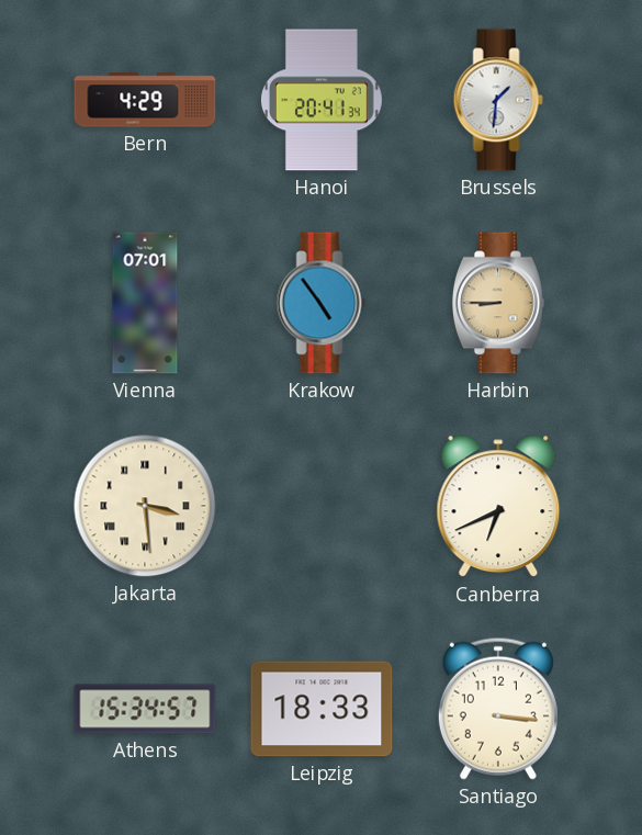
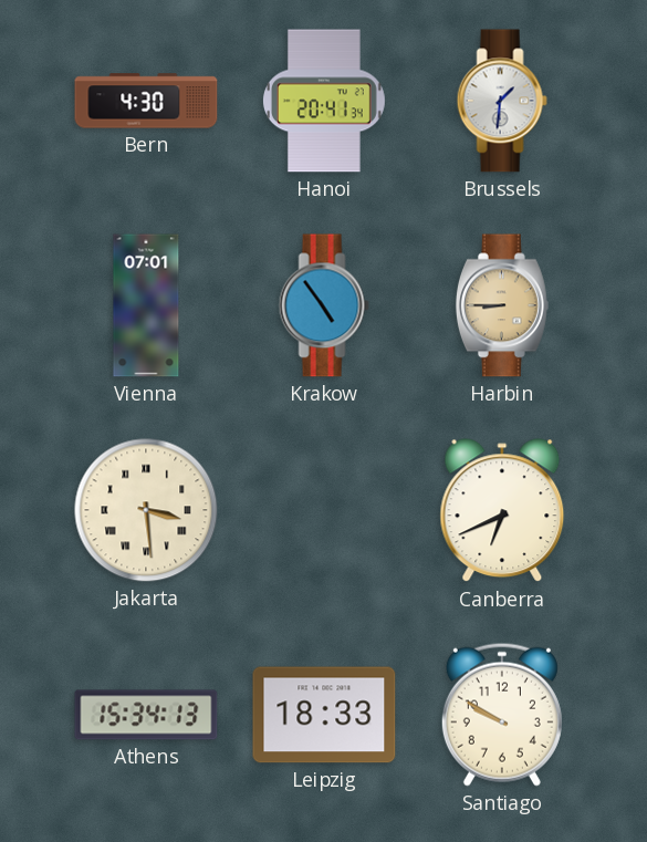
Bern: 4:29 -> 4:30 (146, 101)
Athens: 15:34:57 -> 15:34:13 (146, 715)
Santiago: 3:16 -> 9:50 (502, 715)
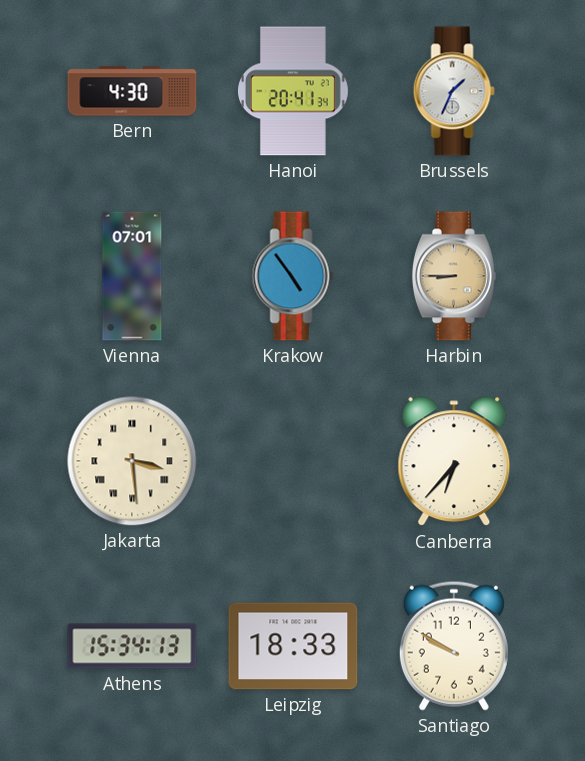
Brussels: 1:31 -> 1:34 (454, 91)
Canberra: 6:41 -> 6:37 (454, 462)
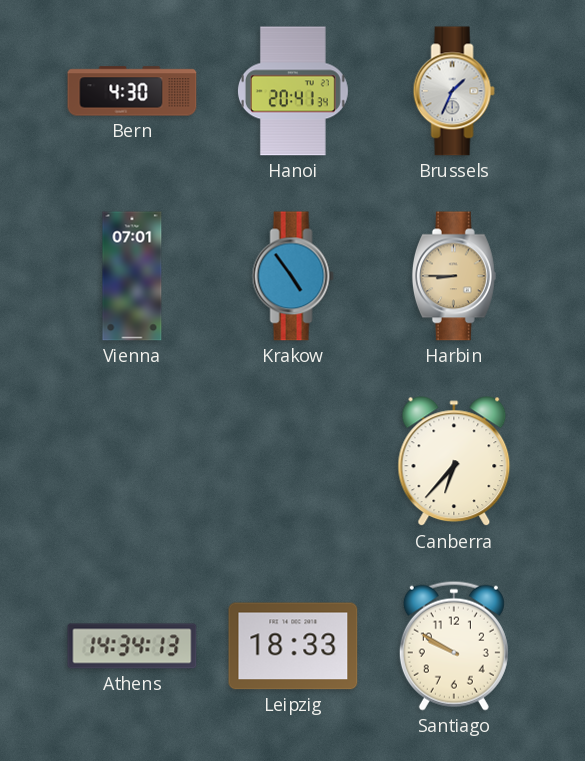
Jakarta: 3:29 -> none (132, 461)
Athens: 15:34 -> 14:34 (132, 646)
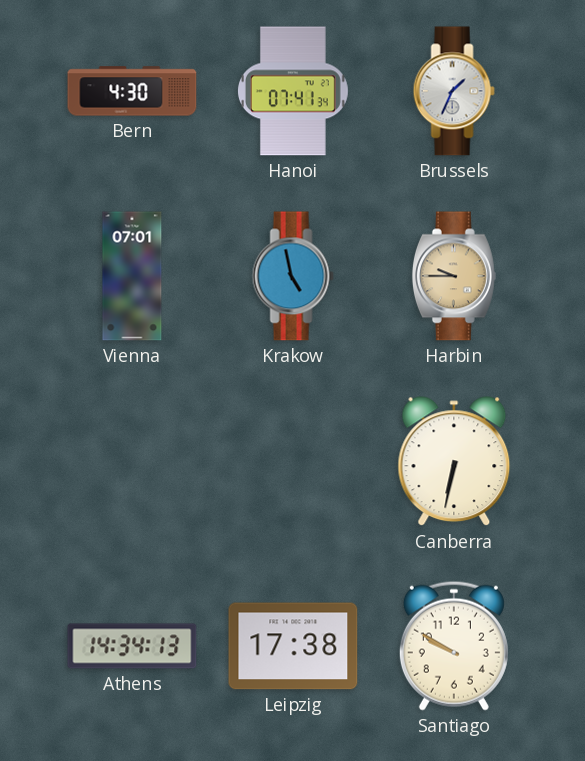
Hanoi: 20:41 -> 07:41 (293, 91)
Krakow: 4:54 -> 4:58 (293, 276)
Harbin: 8:45 -> 9:45 (454, 276)
Canberra: 6:37 -> 6:32 (454, 462)
Leipzig: 18:33 -> 17:38 (293, 646)
